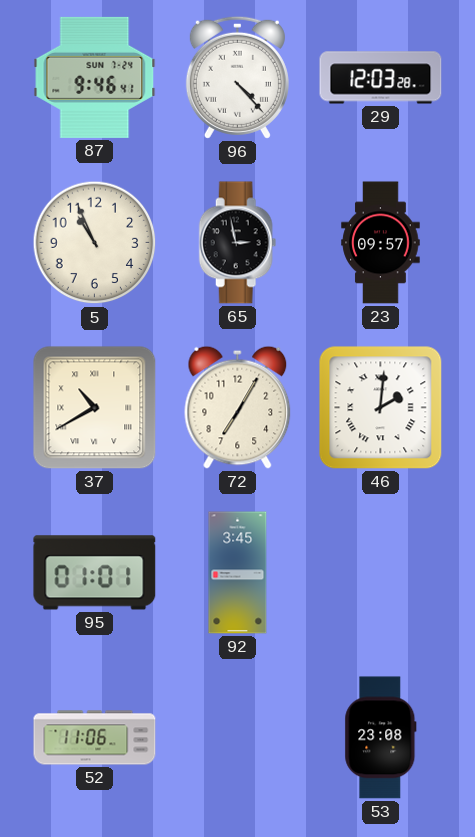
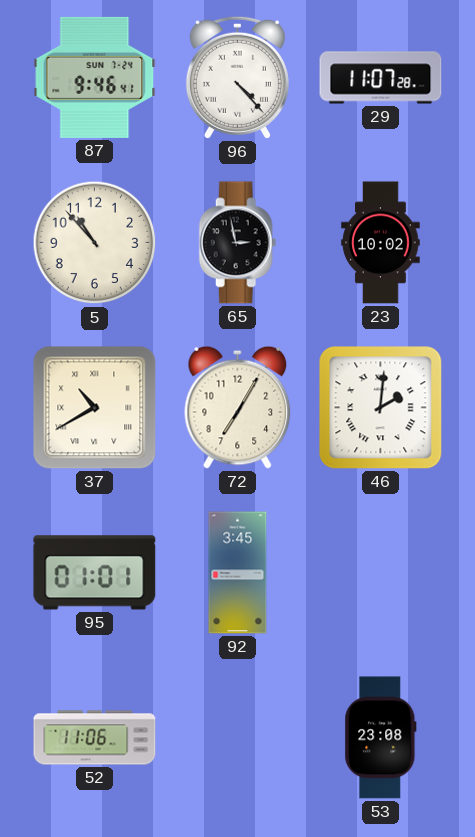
29: 12:03 -> 11:07 (381, 78)
5: 10:56 -> 10:53 (95, 243)
23: 09:57 -> 10:02 (381, 243)
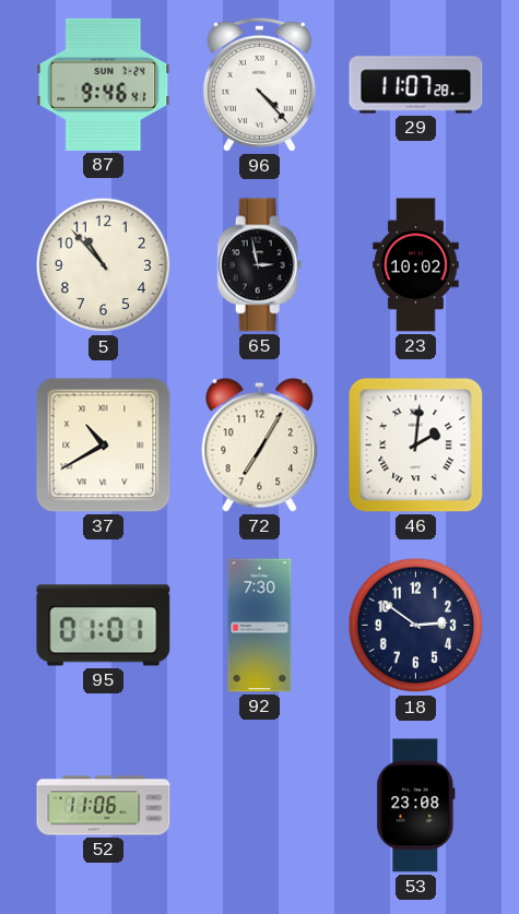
92: 3:45 -> 7:30 (260, 626)
18: none -> 2:51 (416, 626)
